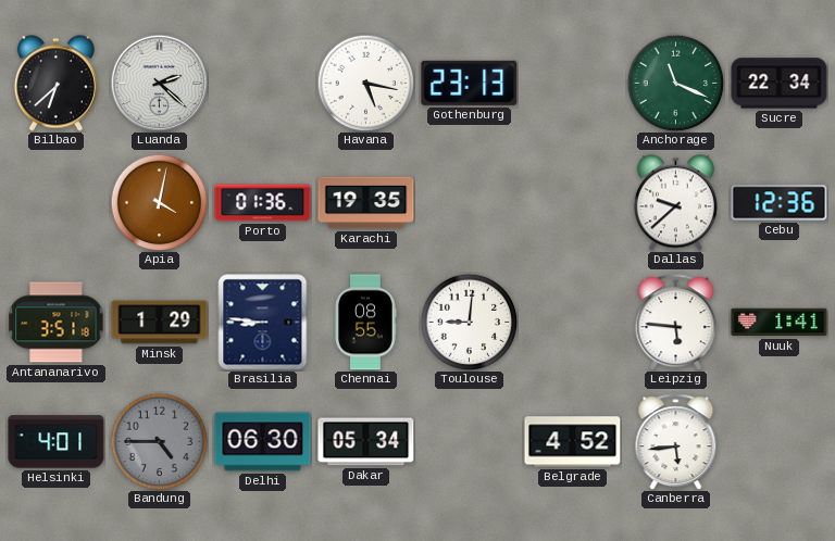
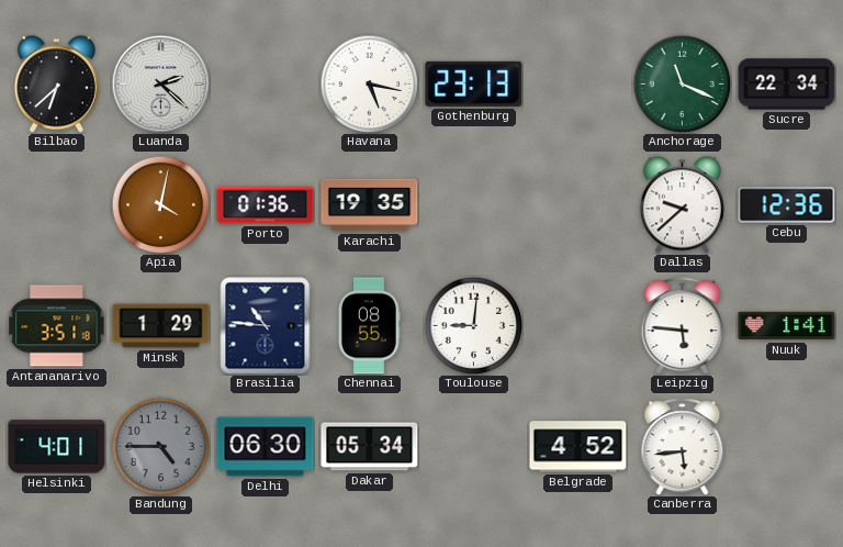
Brasilia: 8:46 -> 10:46 (266, 326)
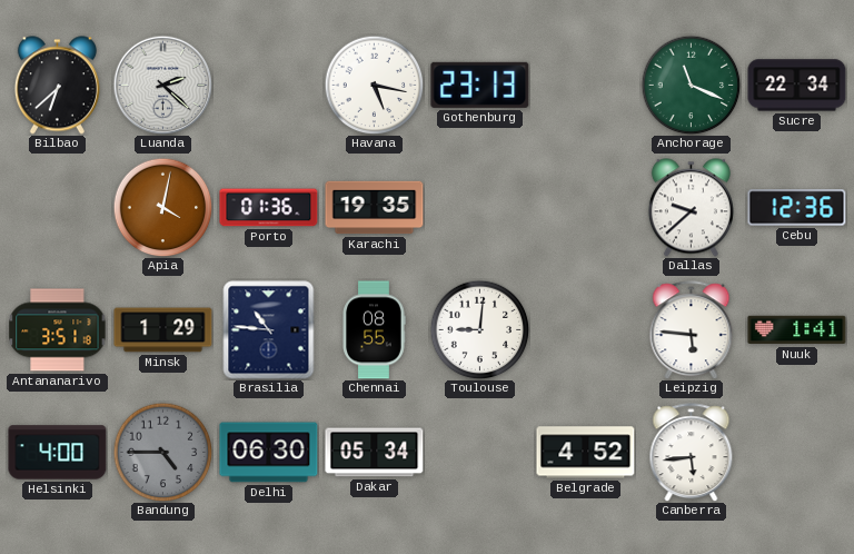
Helsinki: 4:01 -> 4:00 (58, 453)
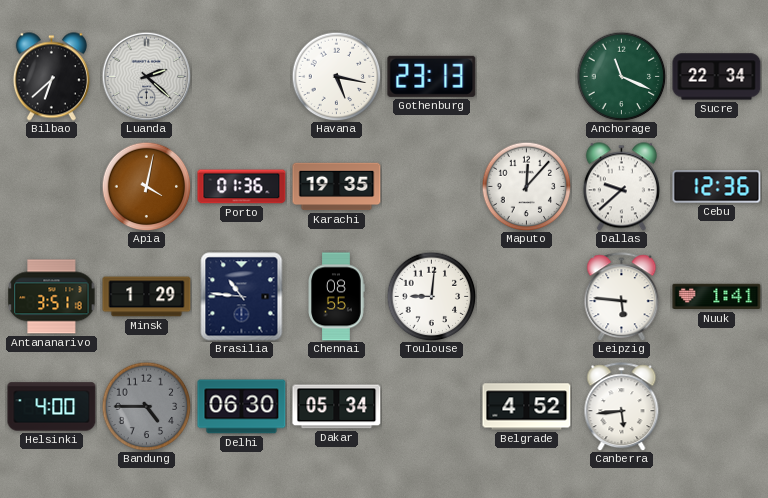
Maputo: none -> 12:07 (526, 186)
